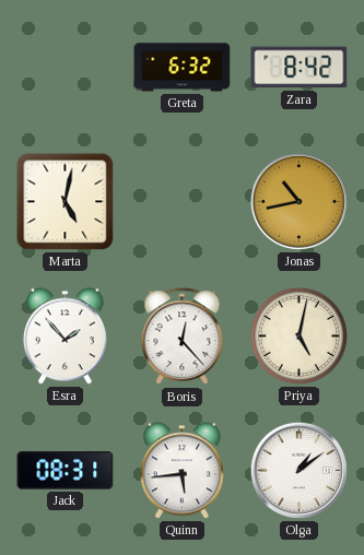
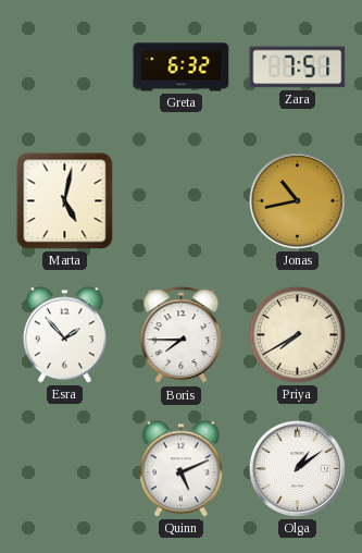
Zara: 8:42 -> 7:51 (298, 67)
Boris: 12:23 -> 7:45 (182, 335)
Priya: 5:02 -> 7:40 (297, 334)
Jack: 08:31 -> none (66, 471)
Quinn: 5:44 -> 5:11 (180, 469)
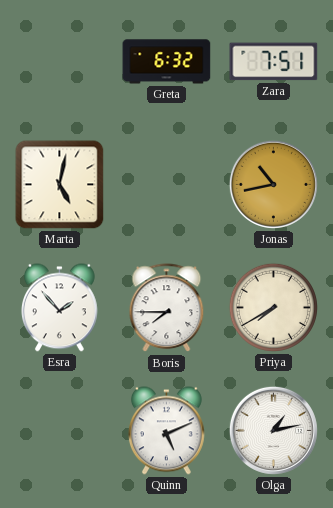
Olga: 1:09 -> 1:13 (273, 430)
